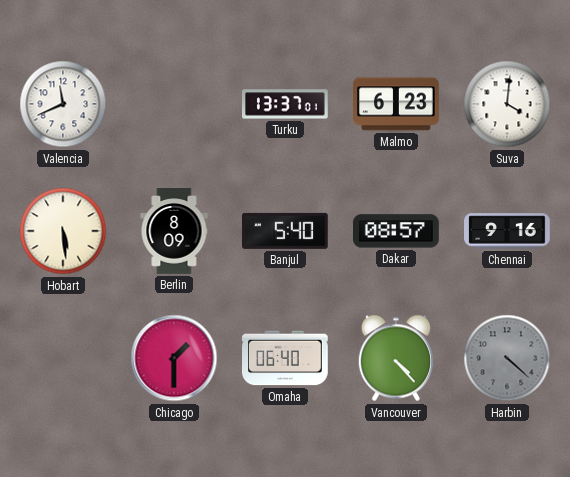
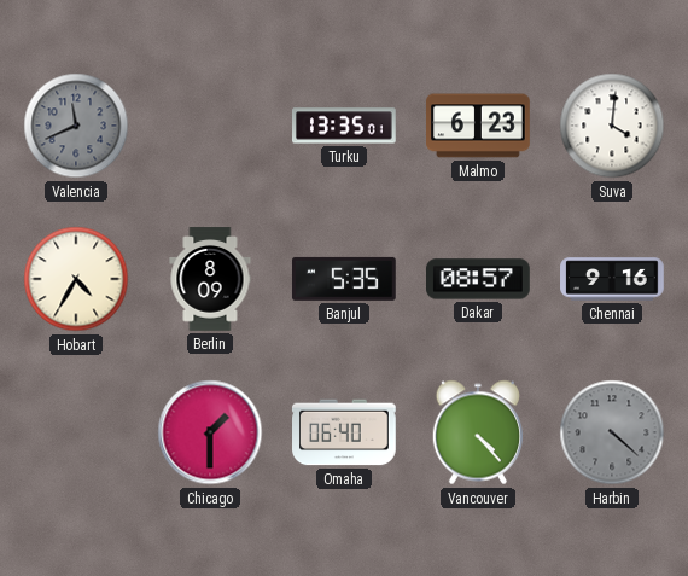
Valencia dial: white -> grey (76, 126)
Turku: 13:37 -> 13:35 (345, 126)
Hobart: 5:29 -> 4:35 (76, 279)
Banjul: 5:40 -> 5:35 (344, 279)
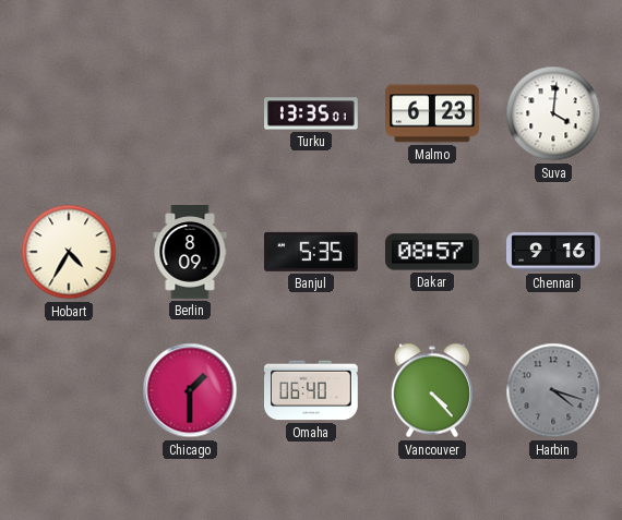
Valencia: 11:41 -> none (76, 126)
Harbin: 4:22 -> 4:18 (553, 390)
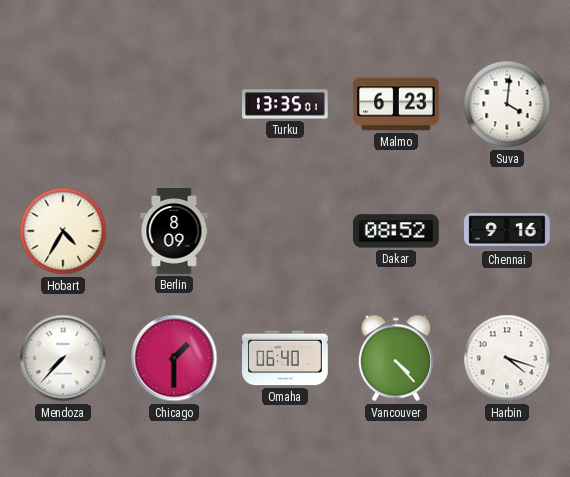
Banjul: 5:35 -> none (311, 252)
Dakar: 08:57 -> 08:52 (397, 231)
Mendoza: none -> 7:37 (63, 358)
Harbin dial: grey -> white (507, 358)
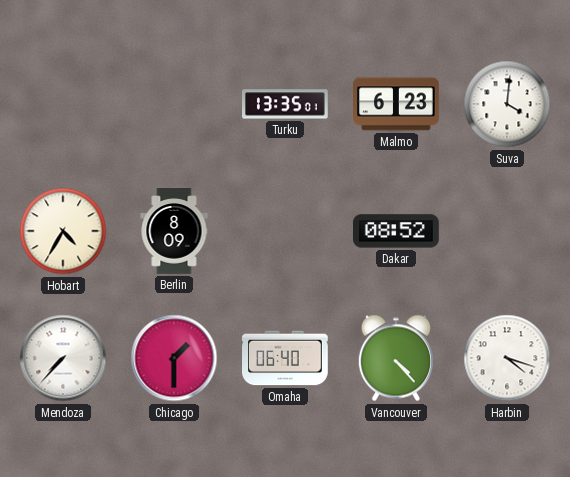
Chennai: 9:16 -> none (507, 231)
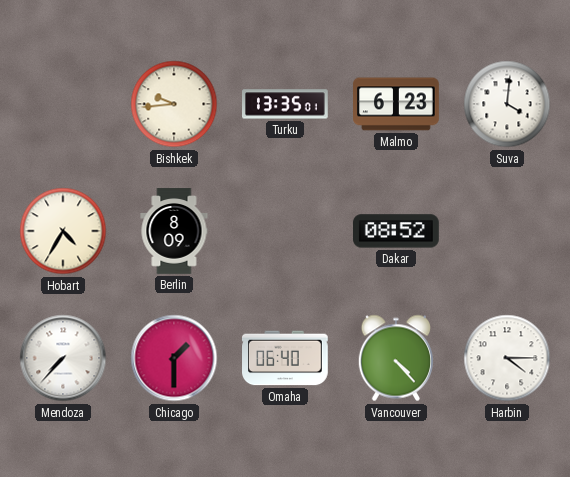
Bishkek: none -> 9:44 (174, 104)
Harbin: 4:18 -> 4:15 (507, 358)
